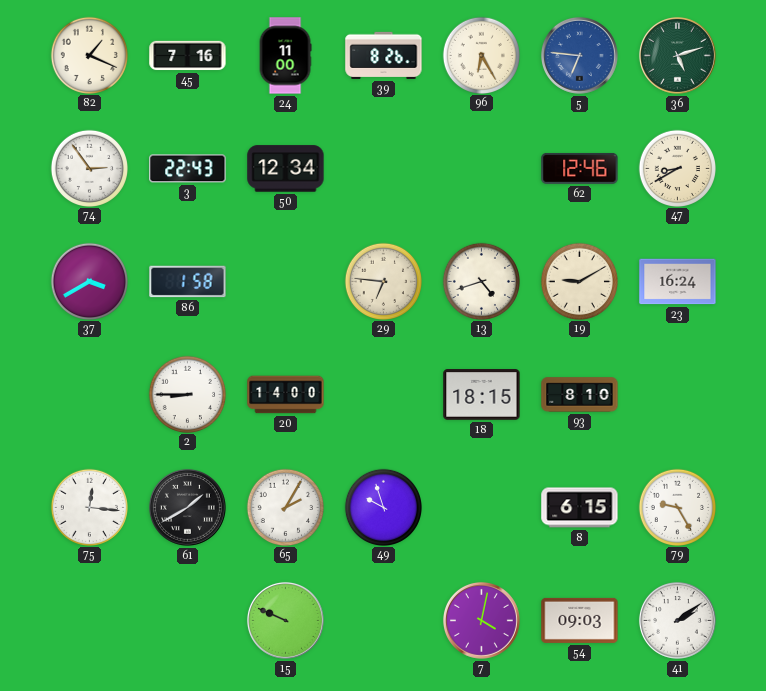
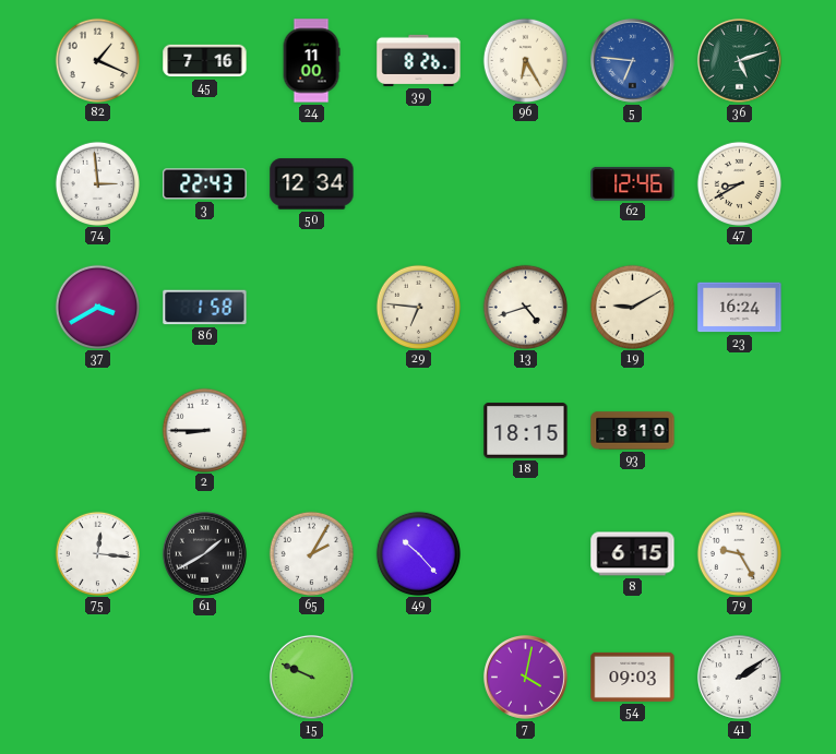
74: 2:54 -> 2:59 (97, 183)
20: 14:00 -> none (286, 395)
49: 9:57 -> 10:23 (418, 553)
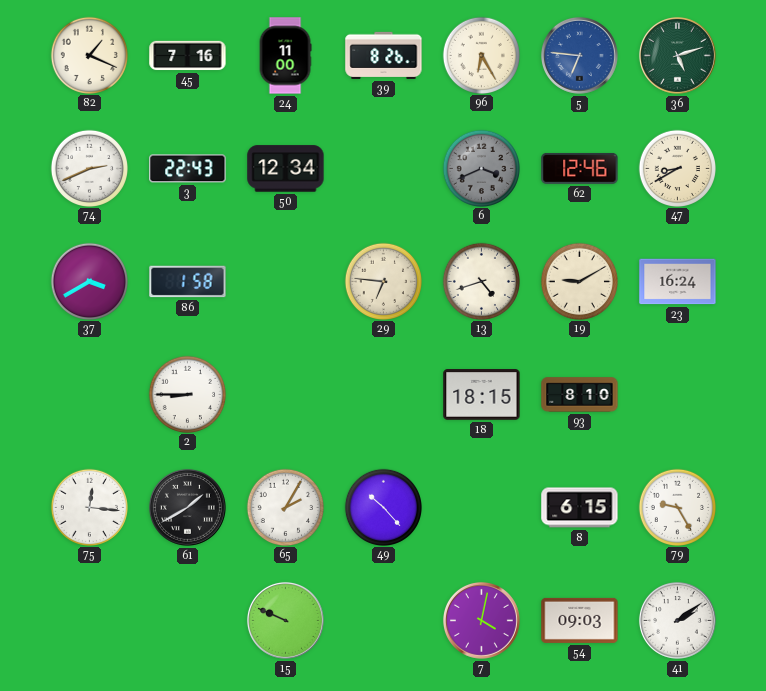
74: 2:59 -> 2:41 (89, 168)
6: none -> 3:41 (481, 168)
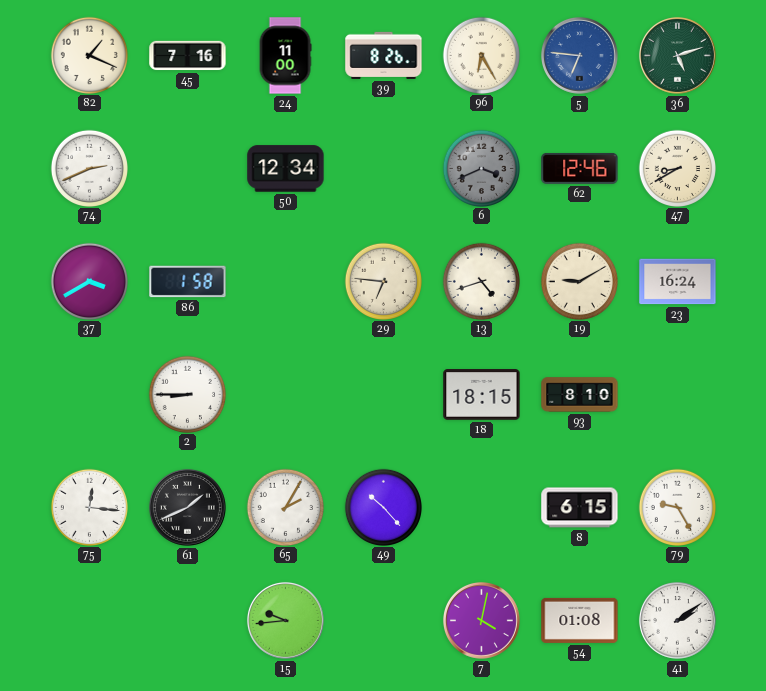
3: 22:43 -> none (188, 169)
61: 1:40 -> 1:41 (187, 507)
15: 9:49 -> 9:44 (285, 620)
54: 09:03 -> 01:08 (580, 620)
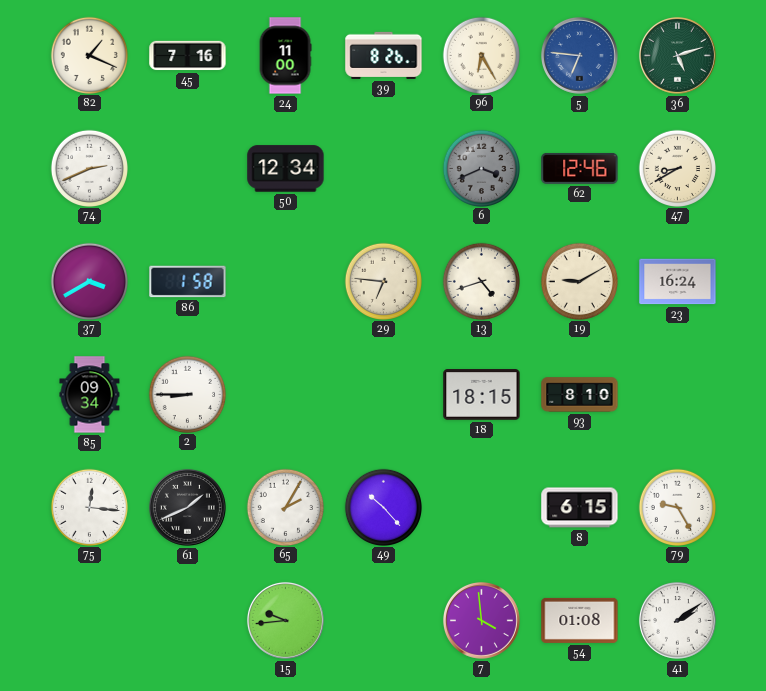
85: none -> 09:34 (90, 395)
7: 4:02 -> 3:59 (481, 620)
